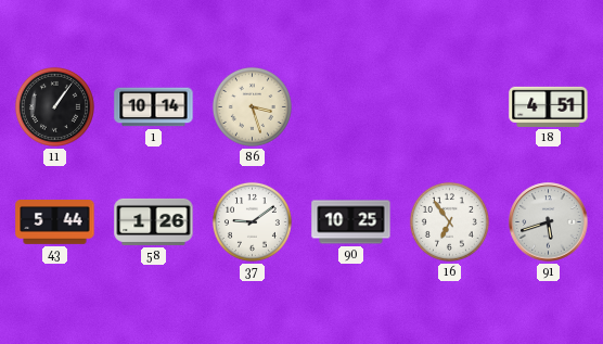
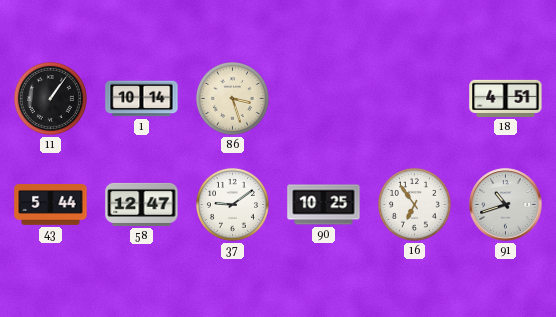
58: 1:26 -> 12:47 (142, 204)
91: 5:42 -> 10:42 (506, 205)
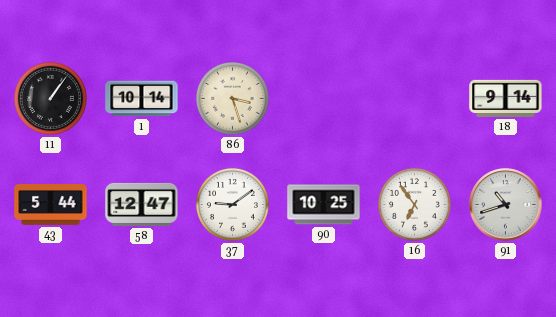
18: 4:51 -> 9:14 (506, 98)
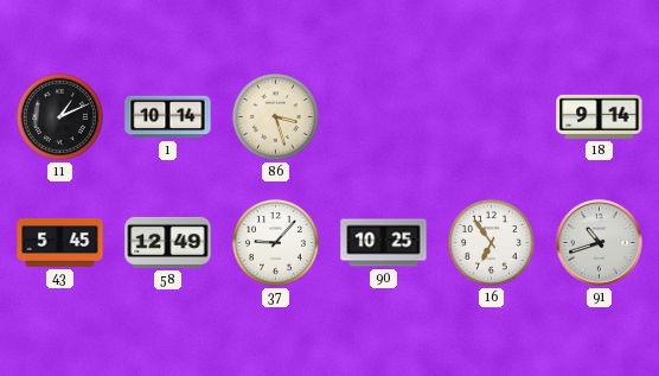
11: 1:06 -> 1:11 (59, 116)
43: 5:44 -> 5:45 (60, 243)
58: 12:47 -> 12:49 (168, 242)
37: 9:09 -> 9:07 (275, 242)
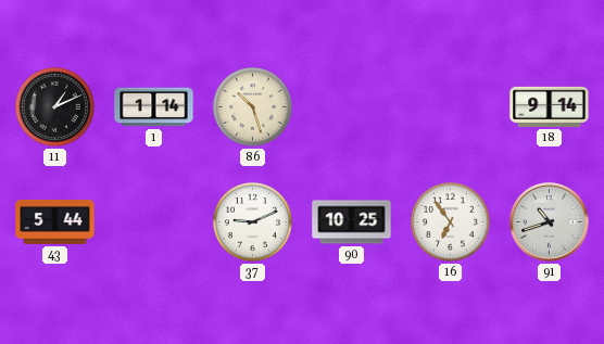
1: 10:14 -> 1:14 (154, 107)
86: 3:27 -> 10:27 (252, 106)
43: 5:45 -> 5:44 (55, 222)
58: 12:49 -> none (168, 242)
37: 9:07 -> 9:11 (252, 221)
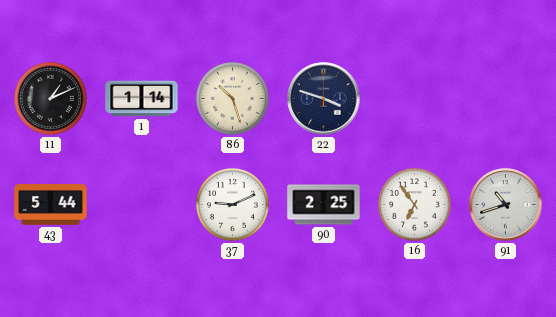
22: none -> 3:48 (324, 99)
18: 9:14 -> none (550, 106)
90: 10:25 -> 2:25 (324, 205)
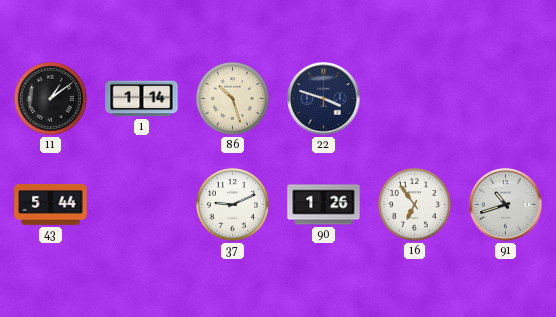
11: 1:11 -> 1:09 (50, 98)
90: 2:25 -> 1:26 (324, 205)
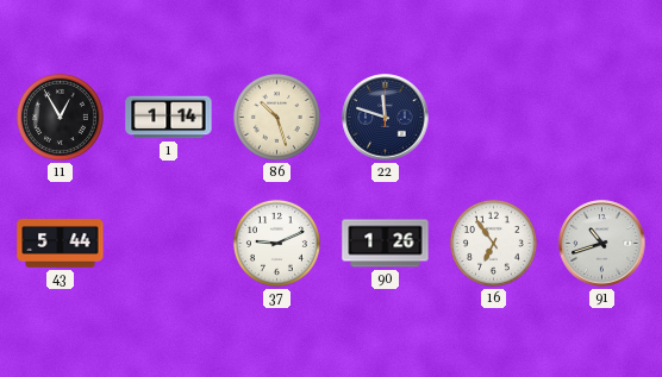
11: 1:09 -> 12:55 (60, 117)
22: 3:48 -> 11:48 (386, 118)
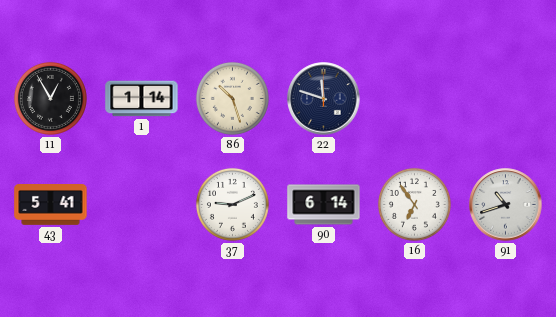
43: 5:44 -> 5:41 (51, 205)
90: 1:26 -> 6:14 (324, 205)
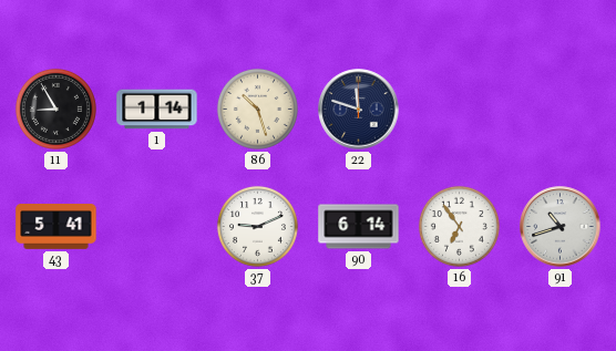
11: 12:55 -> 8:55 (55, 109)
